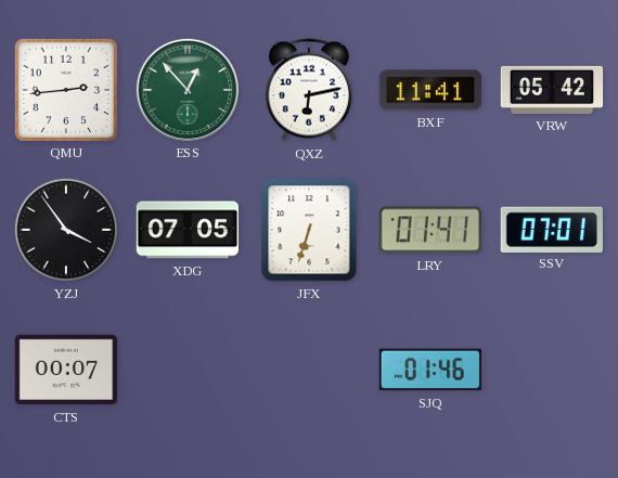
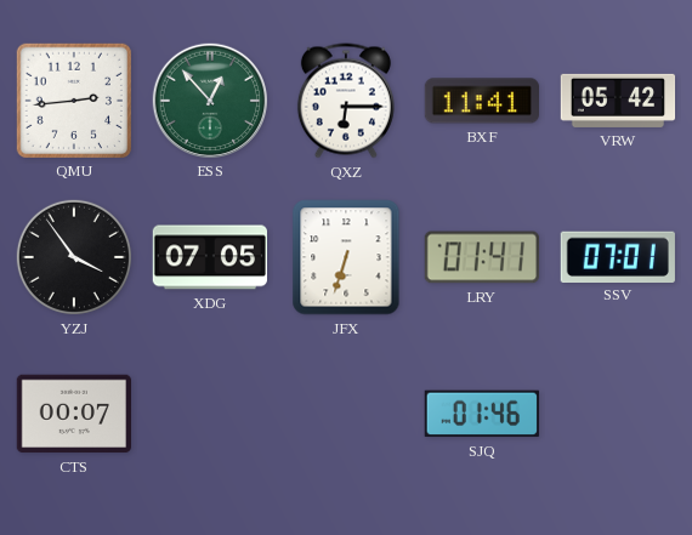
QXZ: 6:13 -> 6:15 (346, 101)
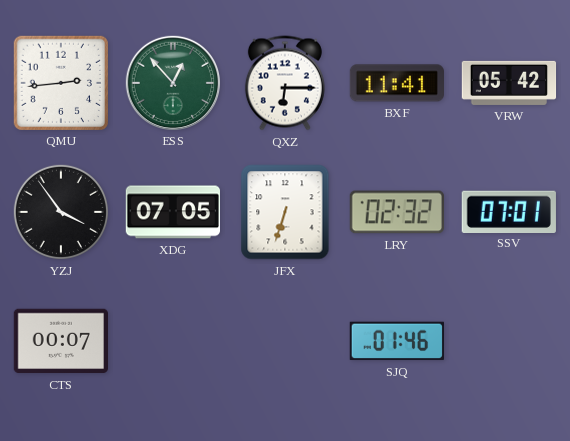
LRY: 01:41 -> 02:32 (396, 212)
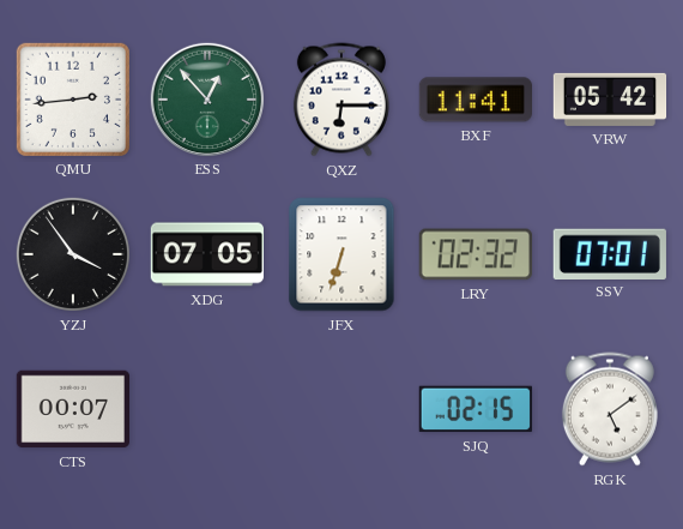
SJQ: 01:46 -> 02:15 (476, 409)
RGK: none -> 5:09 (610, 409)
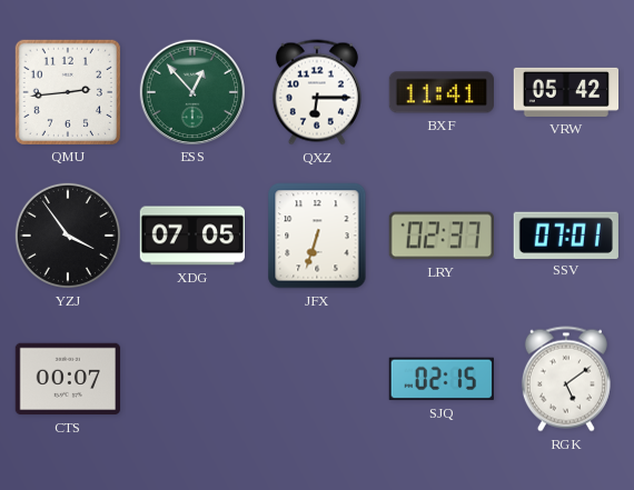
LRY: 02:32 -> 02:37 (440, 236)
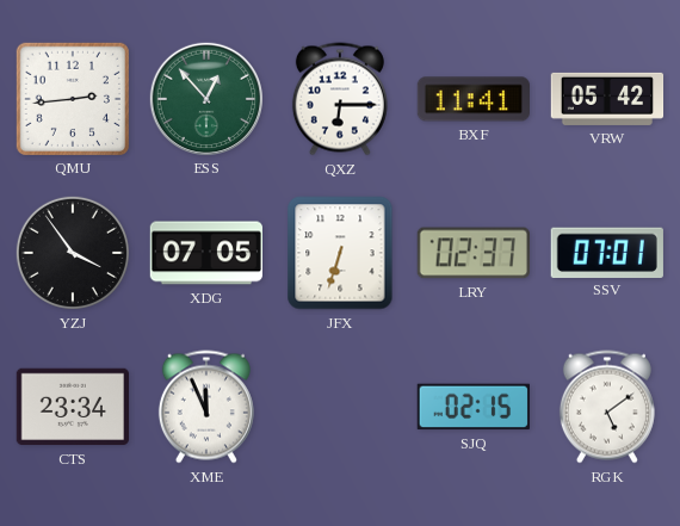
CTS: 00:07 -> 23:34 (72, 407)
XME: none -> 11:56 (206, 407)
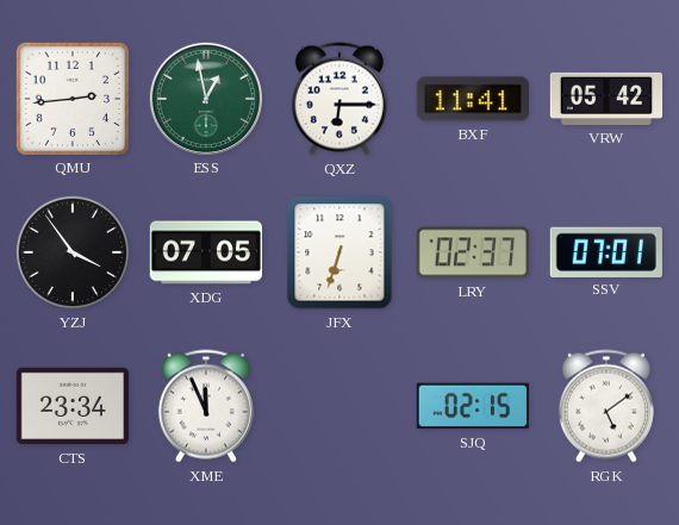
ESS: 12:53 -> 12:58 (205, 98)
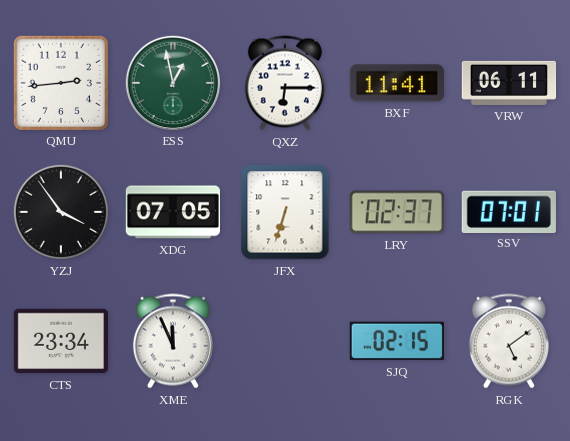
VRW: 05:42 -> 06:11 (509, 83)
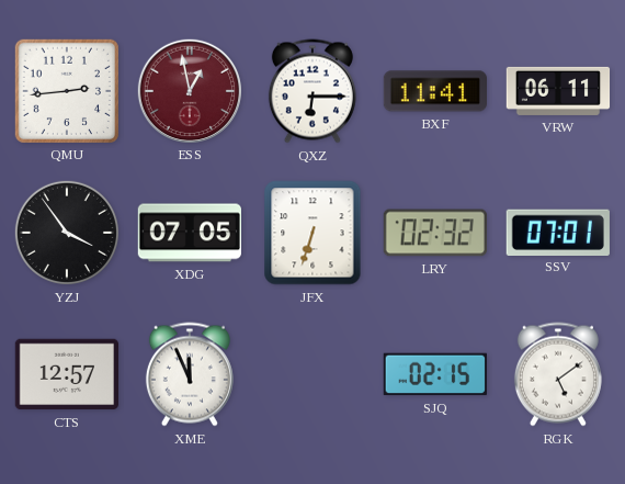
ESS dial: green -> burgundy (189, 90)
LRY: 02:37 -> 02:32 (434, 233)
CTS: 23:34 -> 12:57 (66, 374)
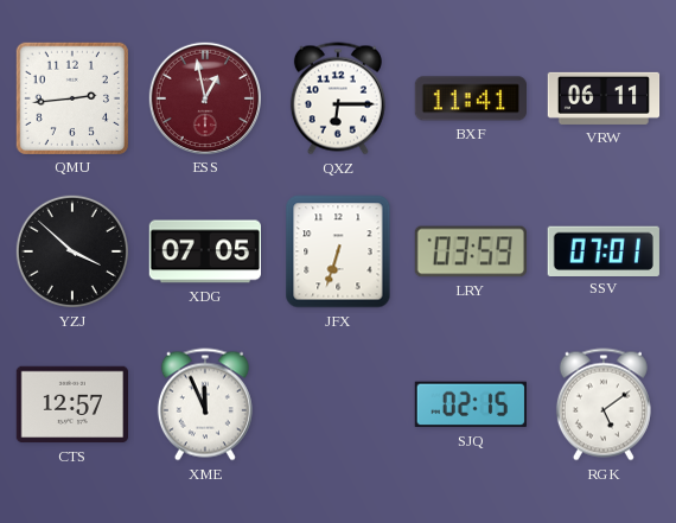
YZJ: 3:54 -> 3:52 (72, 251)
LRY: 02:32 -> 03:59 (470, 251)
